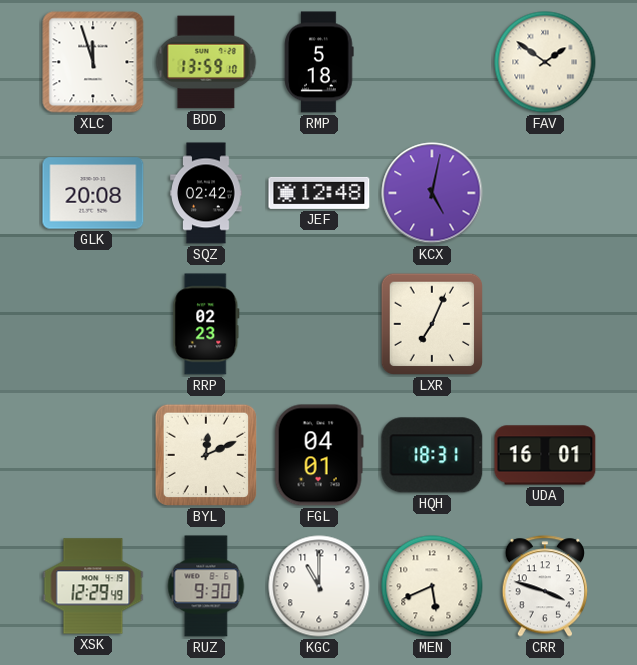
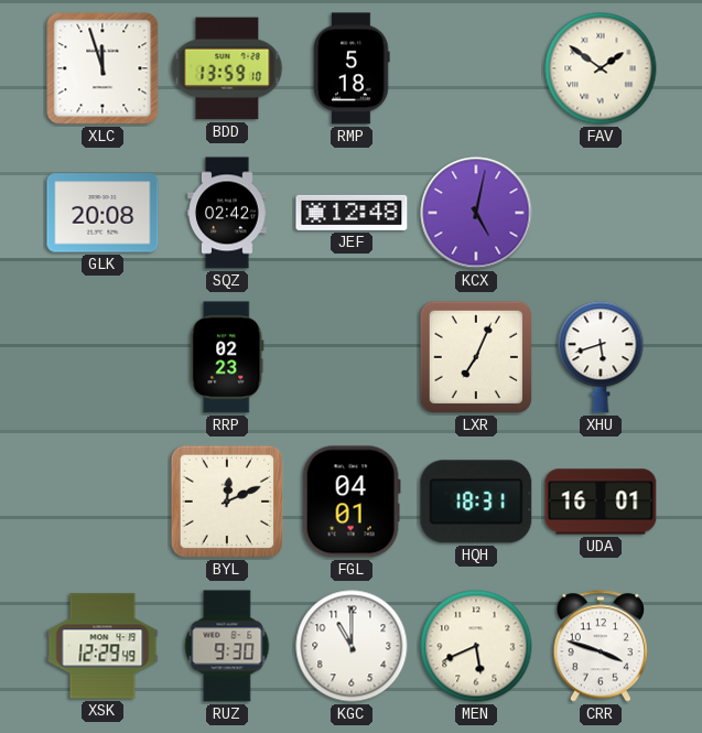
XHU: none -> 5:42 (601, 357)
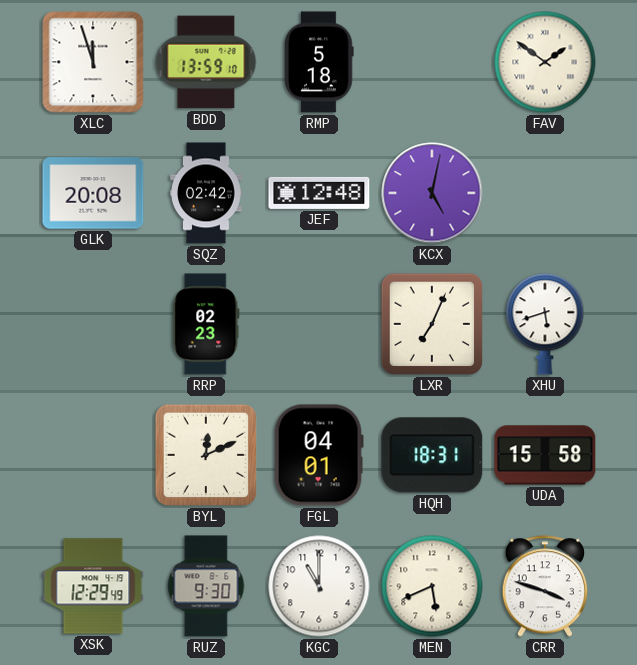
UDA: 16:01 -> 15:58 (545, 455)
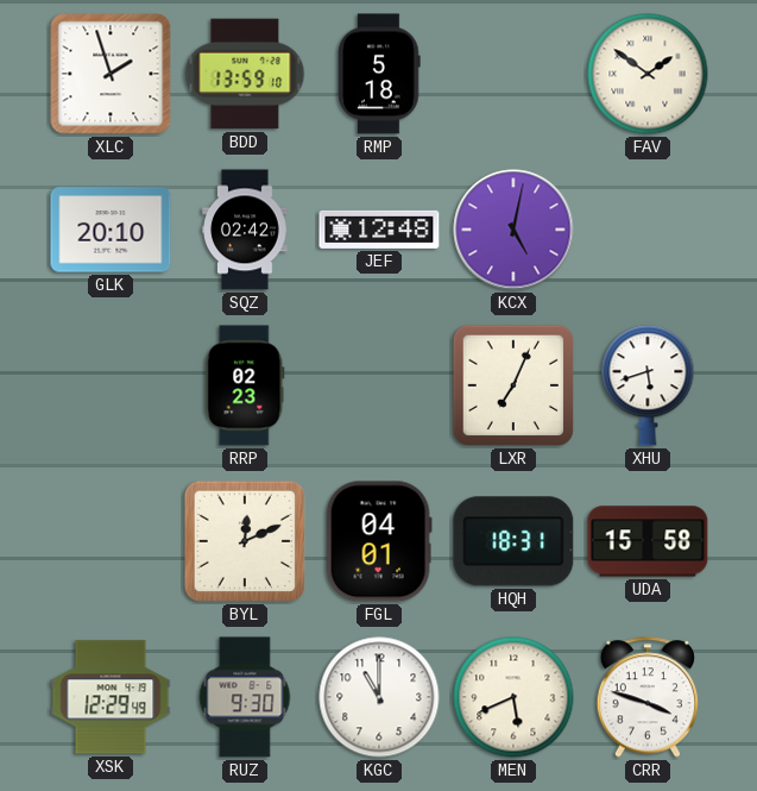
XLC: 11:57 -> 1:57 (111, 74)
GLK: 20:08 -> 20:10 (111, 230)
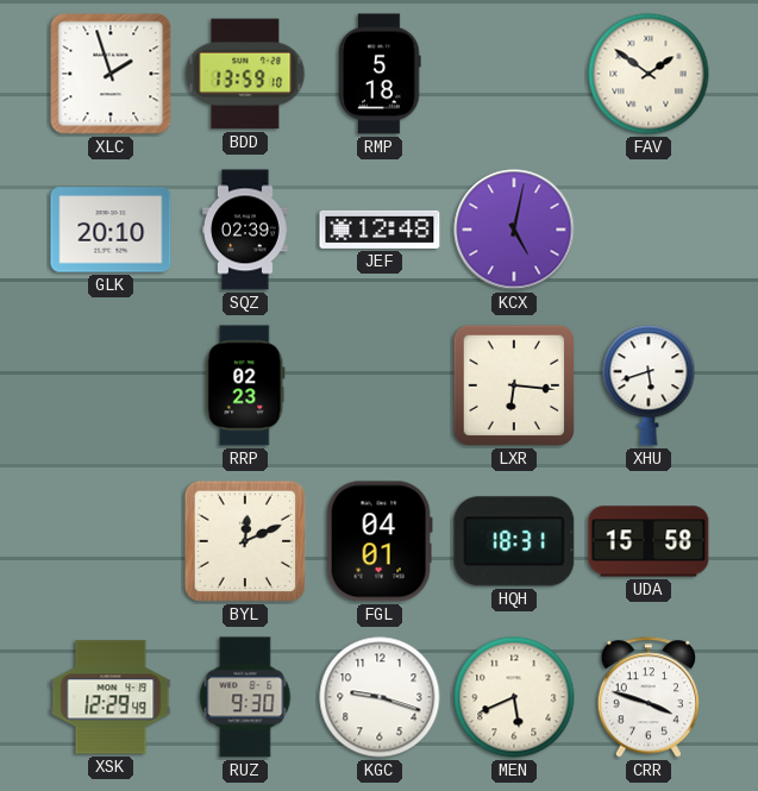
SQZ: 02:42 -> 02:39 (245, 230)
LXR: 7:04 -> 6:16 (514, 385)
KGC: 11:00 -> 9:18 (380, 697)
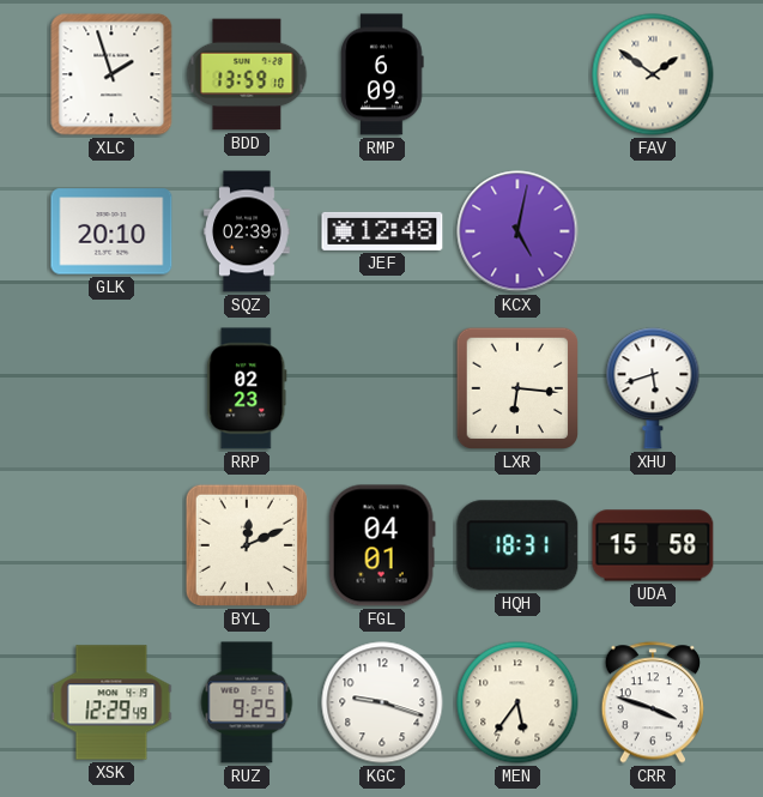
RMP: 5:18 -> 6:09 (382, 74)
RUZ: 9:30 -> 9:25 (247, 702)
MEN: 5:41 -> 5:36 (517, 702)
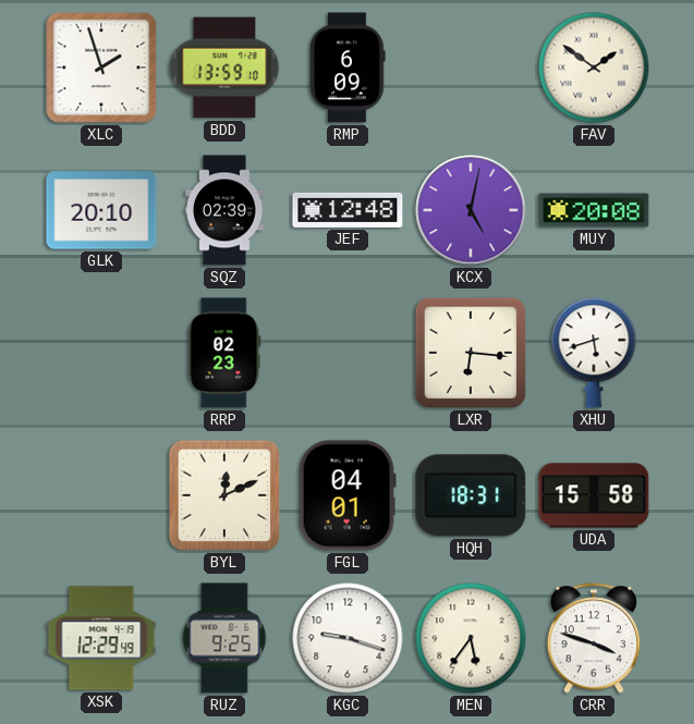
MUY: none -> 20:08 (594, 210)
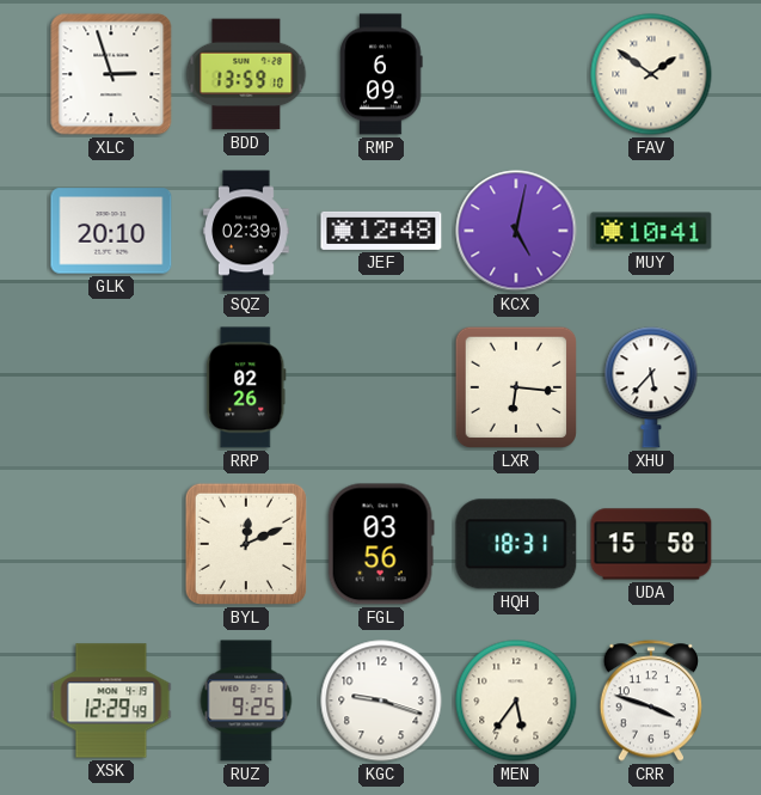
XLC: 1:57 -> 2:57 (111, 74)
MUY: 20:08 -> 10:41 (651, 231)
RRP: 02:23 -> 02:26 (246, 387)
XHU: 5:42 -> 5:37 (651, 387)
FGL: 04:01 -> 03:56 (381, 544)
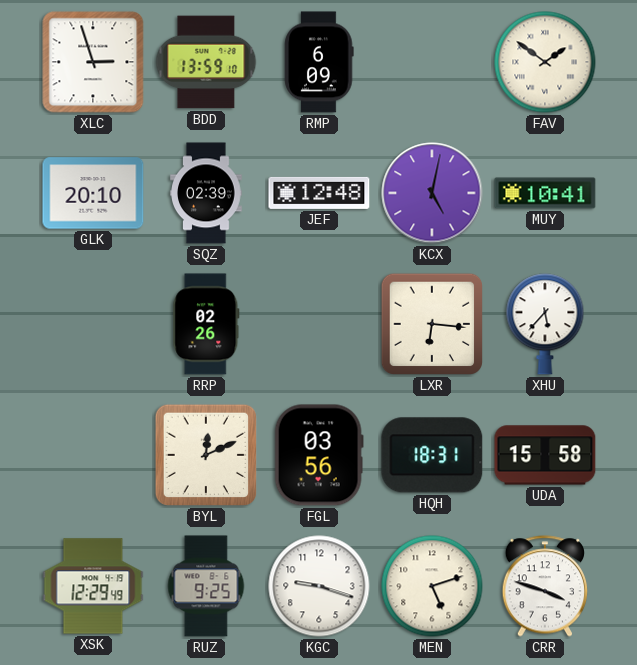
MEN: 5:36 -> 5:12 (432, 586)
